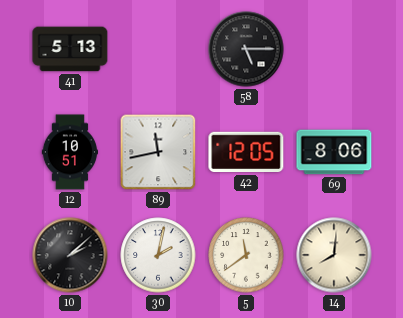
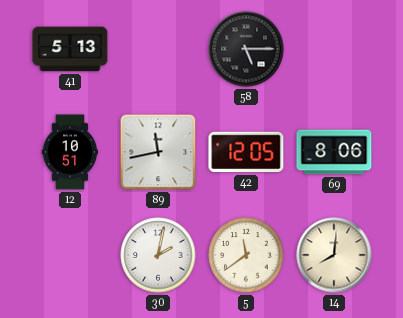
10: 2:08 -> none (70, 255)
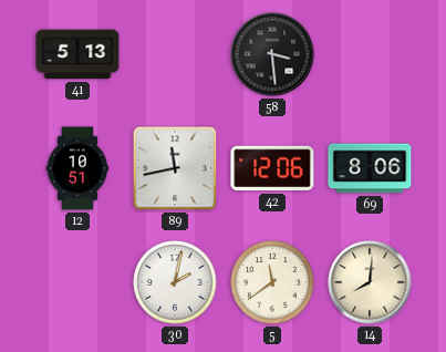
58: 5:15 -> 3:29 (272, 54)
42: 12:05 -> 12:06 (272, 168)
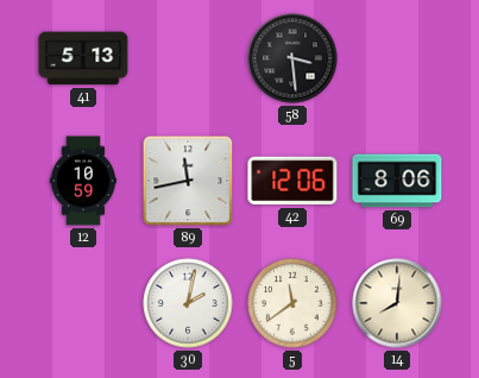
12: 10:51 -> 10:59 (83, 181)
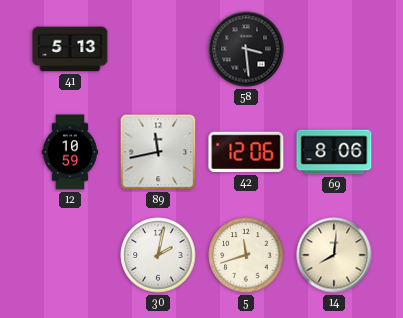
5: 11:39 -> 11:42 (246, 255)
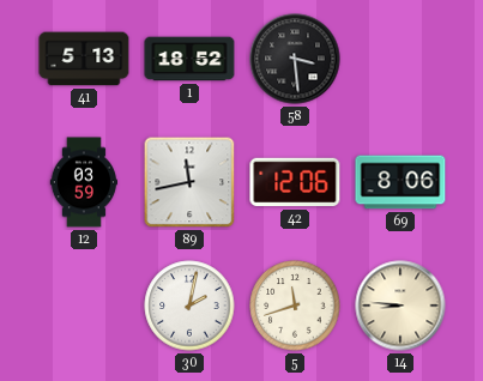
1: none -> 18:52 (189, 59)
12: 10:59 -> 03:59 (84, 182)
14: 8:01 -> 8:46 (400, 306)
